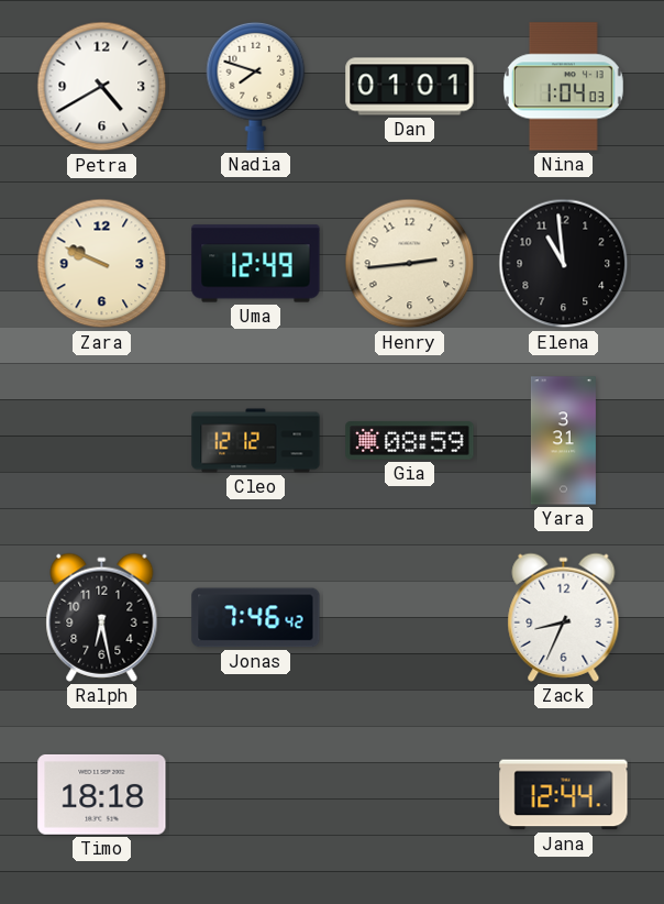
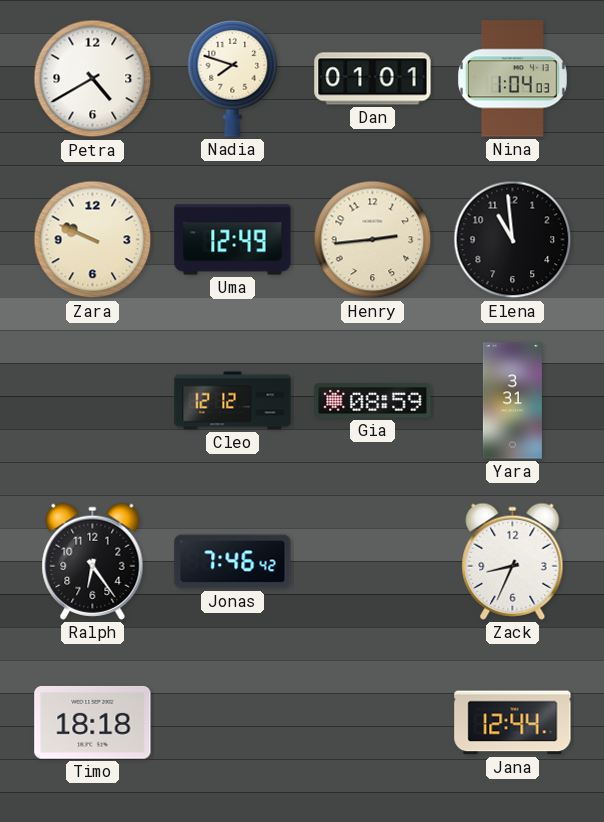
Ralph: 6:28 -> 6:24 (93, 561)
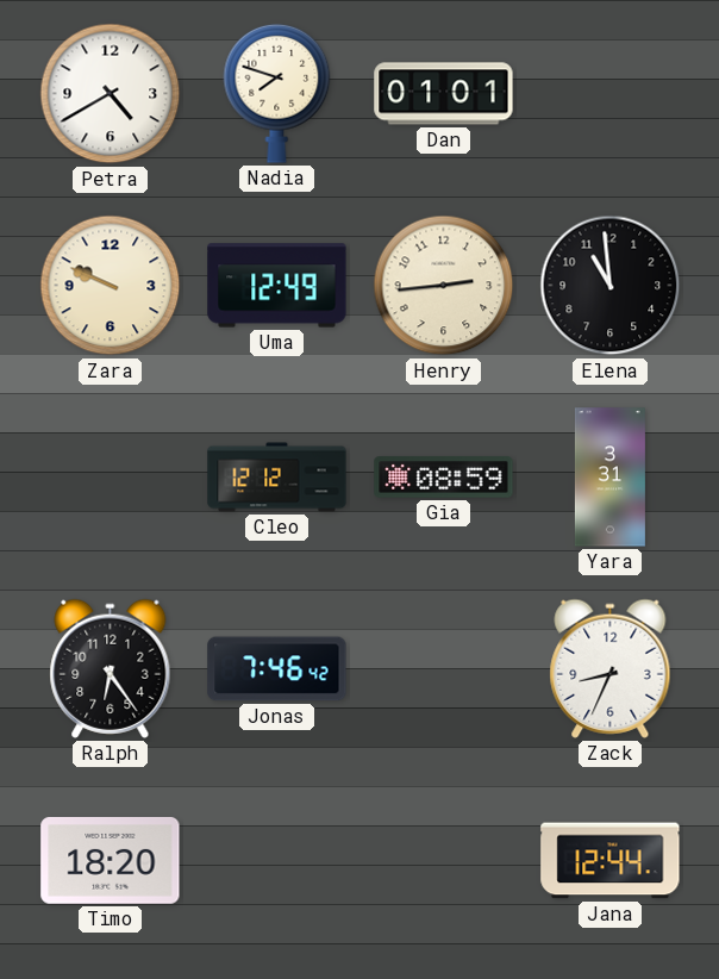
Nina: 1:04 -> none (512, 79)
Timo: 18:18 -> 18:20 (111, 860)
